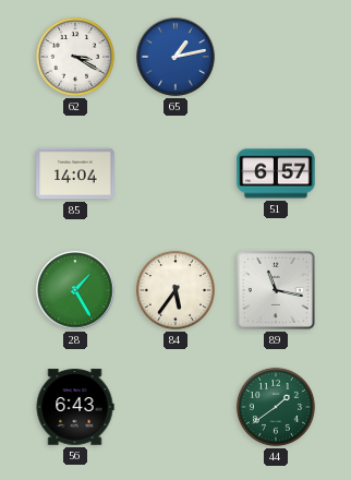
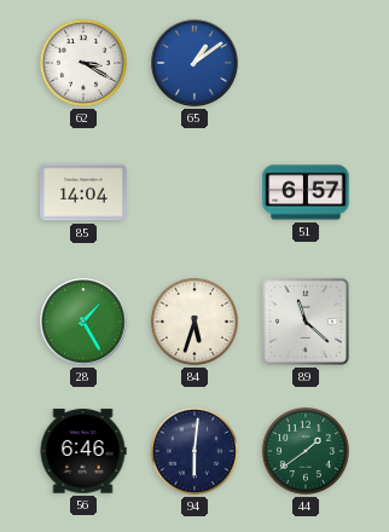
65: 1:13 -> 1:09 (194, 63)
84: 5:36 -> 5:33 (194, 322)
89: 11:17 -> 11:22 (306, 322)
56: 6:43 -> 6:46 (83, 451)
94: none -> 6:01 (194, 451)
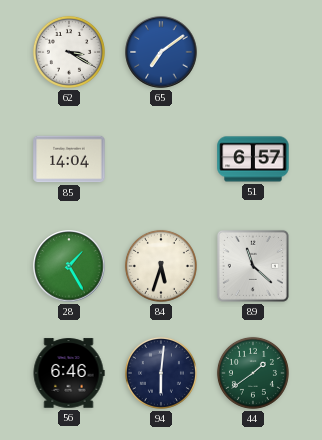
65: 1:09 -> 7:09 (161, 52)
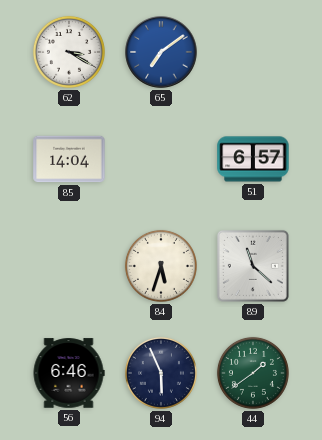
28: 1:25 -> none (69, 266)
94: 6:01 -> 5:56 (161, 373)
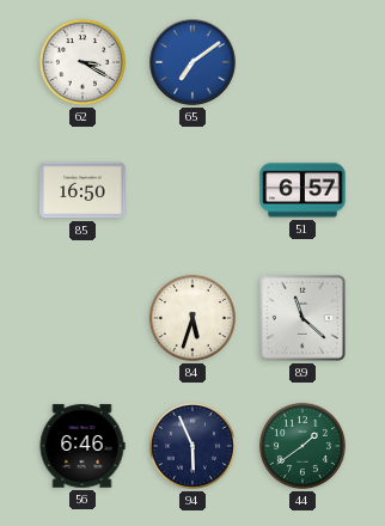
85: 14:04 -> 16:50 (82, 190)
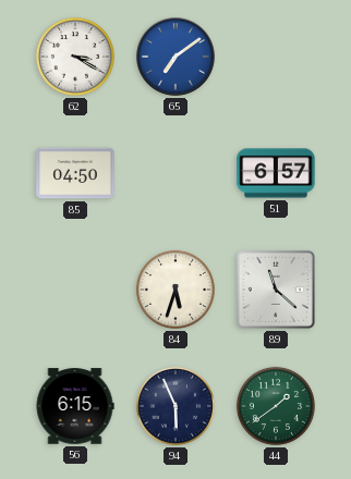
85: 16:50 -> 04:50 (75, 173)
56: 6:46 -> 6:15 (75, 406)
